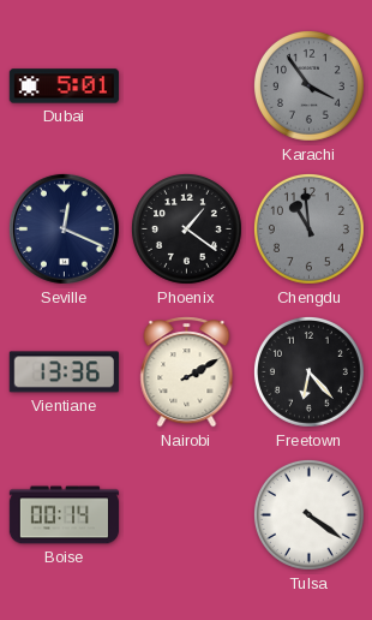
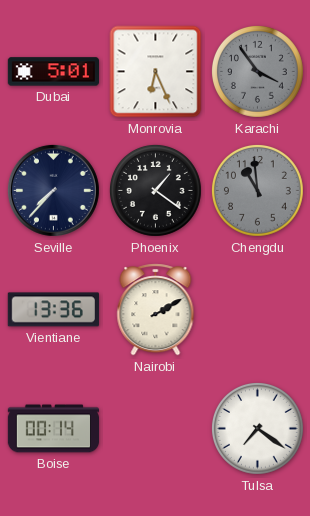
Monrovia: none -> 6:26 (156, 72)
Seville: 12:19 -> 7:37 (53, 190)
Freetown: 6:23 -> none (308, 371)
Tulsa: 4:21 -> 7:21 (257, 428)
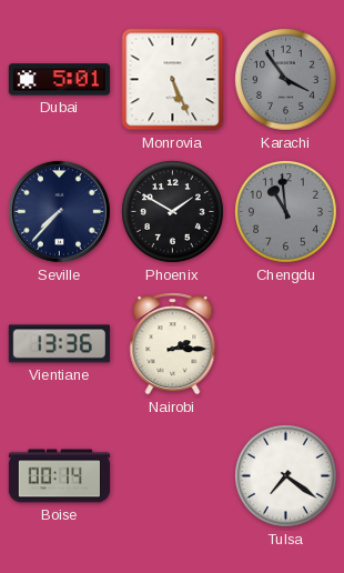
Monrovia: 6:26 -> 5:26 (173, 80)
Phoenix: 1:21 -> 1:50 (172, 211)
Nairobi: 2:10 -> 2:15 (173, 344)
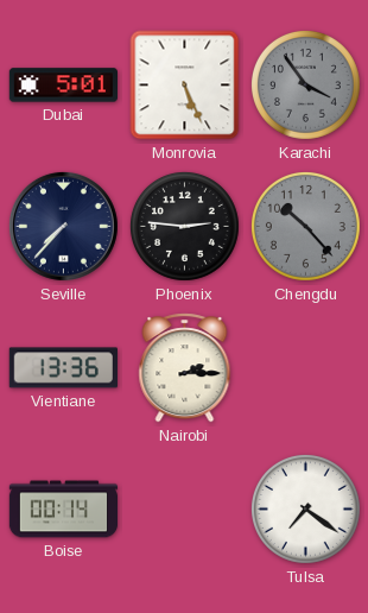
Phoenix: 1:50 -> 2:46 (184, 226)
Chengdu: 10:59 -> 10:23 (305, 226)
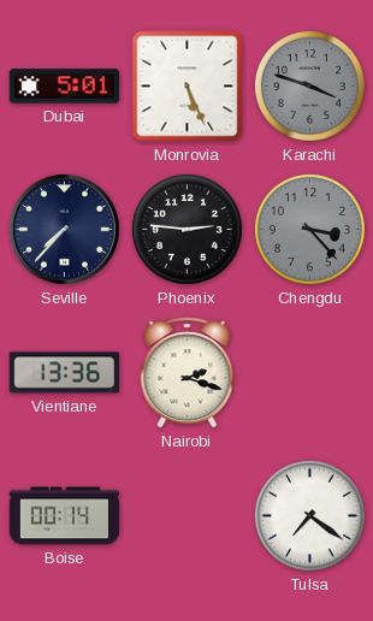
Karachi: 3:54 -> 3:48 (309, 85)
Chengdu: 10:23 -> 3:23 (309, 229)
Nairobi: 2:15 -> 2:18 (188, 373)
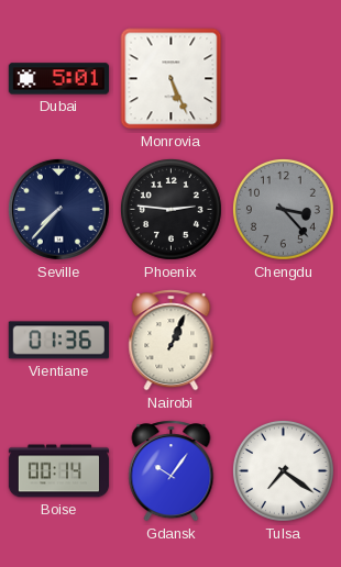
Karachi: 3:48 -> none (309, 85)
Vientiane: 13:36 -> 01:36 (58, 341)
Nairobi: 2:18 -> 1:04 (172, 341)
Gdansk: none -> 10:06 (172, 471)
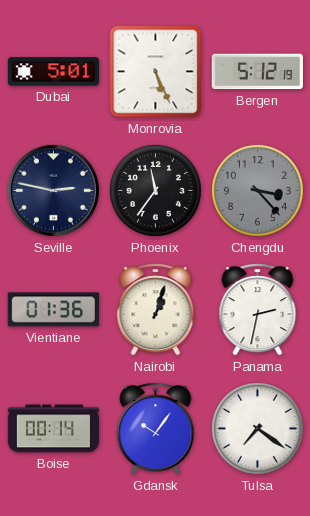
Bergen: none -> 5:12 (257, 72)
Seville: 7:37 -> 2:47 (53, 190)
Phoenix: 2:46 -> 11:36 (155, 190)
Nairobi: 1:04 -> 1:03 (156, 310)
Panama: none -> 2:32 (258, 310)
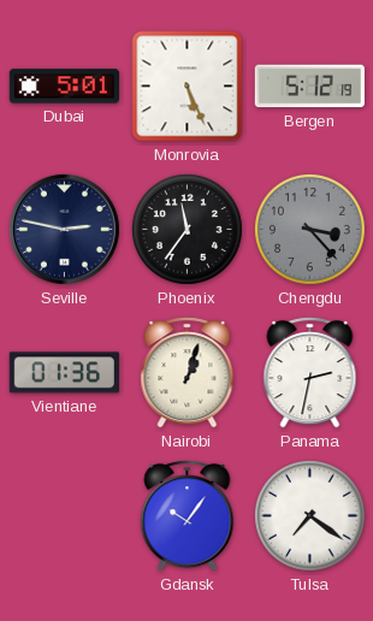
Boise: 00:14 -> none (54, 429)
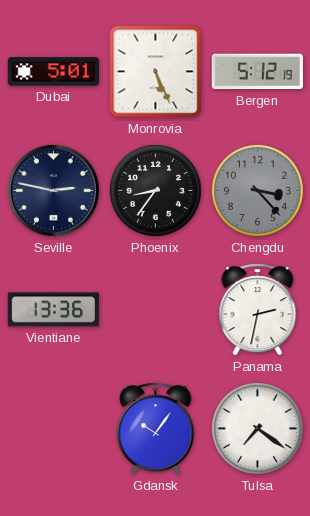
Phoenix: 11:36 -> 8:36 (155, 190)
Vientiane: 01:36 -> 13:36 (53, 310)
Nairobi: 1:03 -> none (188, 373)
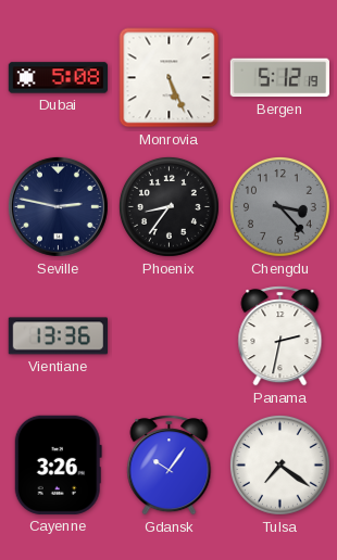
Dubai: 5:01 -> 5:08 (58, 78)
Cayenne: none -> 3:26 (58, 464)
